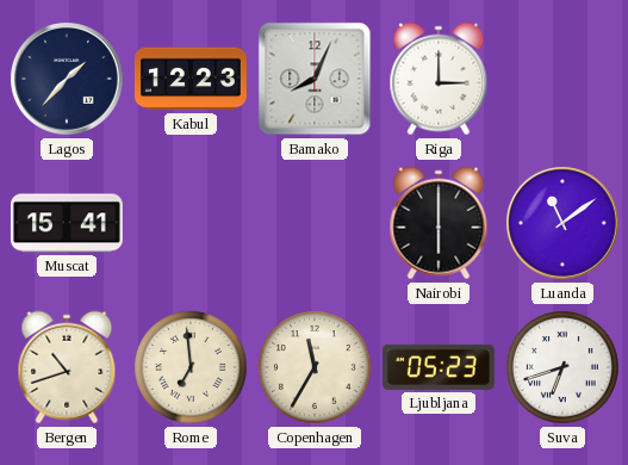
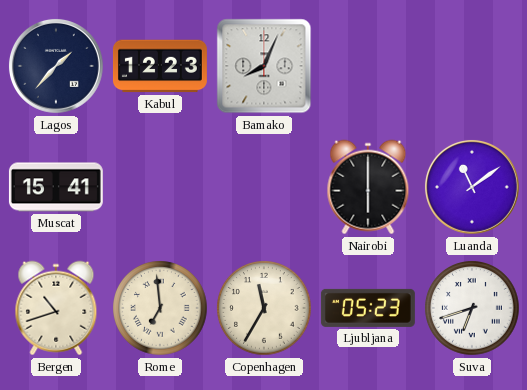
Riga: 3:00 -> none (439, 79)
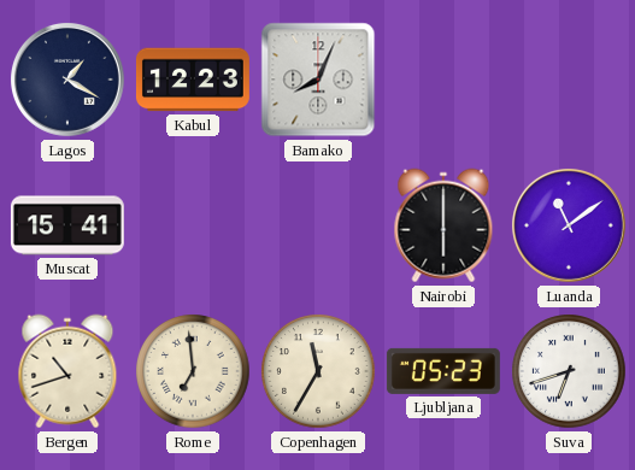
Lagos: 1:37 -> 1:20 (67, 80)
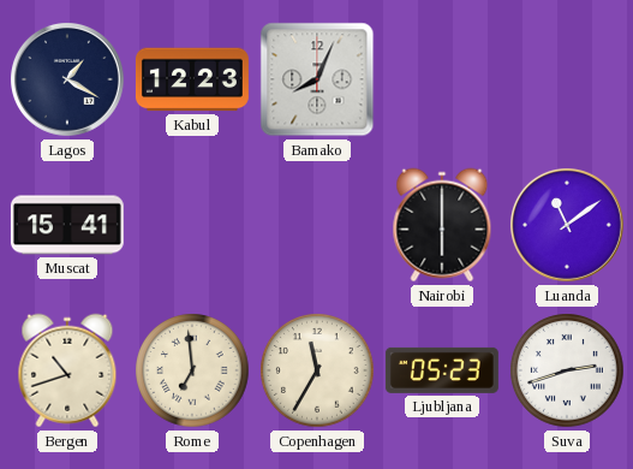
Suva: 6:42 -> 2:42 (567, 370)
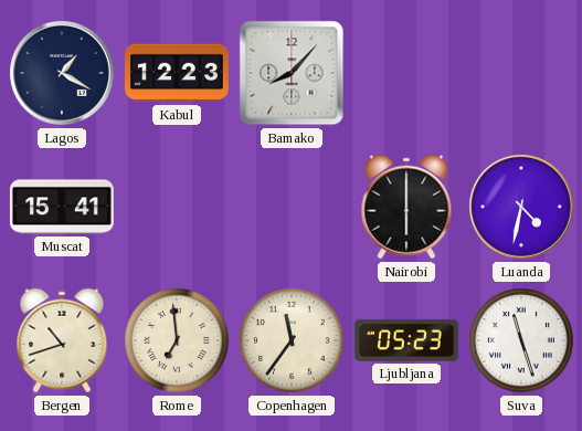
Bamako: 8:04 -> 8:07 (292, 73)
Luanda: 11:09 -> 4:32 (521, 207)
Copenhagen: 11:35 -> 11:36 (292, 340)
Suva: 2:42 -> 11:27 (521, 340)
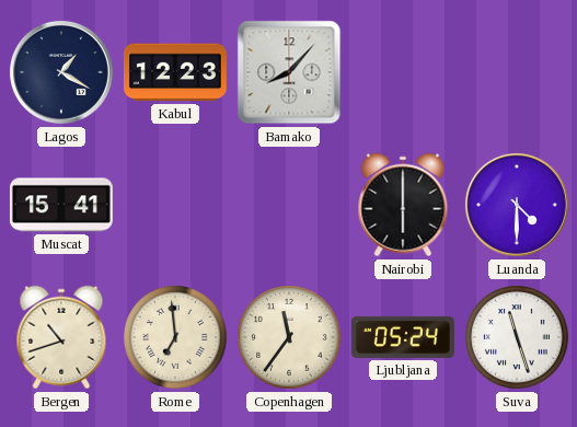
Luanda: 4:32 -> 4:30 (517, 205)
Ljubljana: 05:23 -> 05:24 (403, 337)
